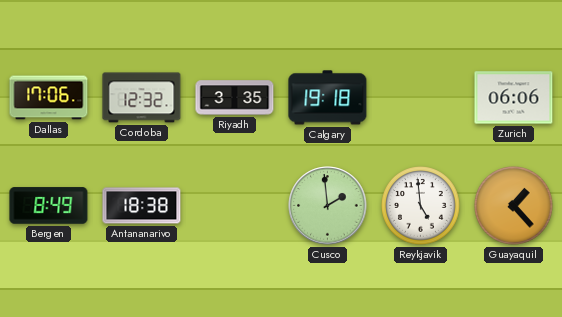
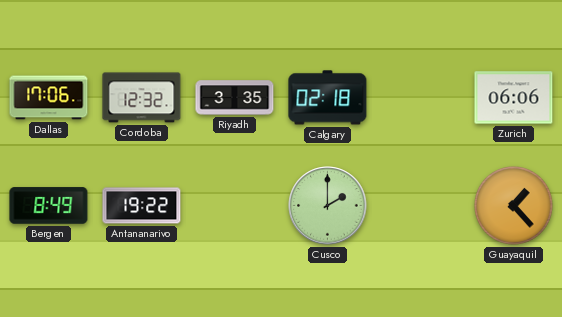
Calgary: 19:18 -> 02:18 (328, 98)
Antananarivo: 18:38 -> 19:22 (142, 206)
Cusco: 1:59 -> 2:00 (328, 206)
Reykjavik: 4:59 -> none (421, 206)
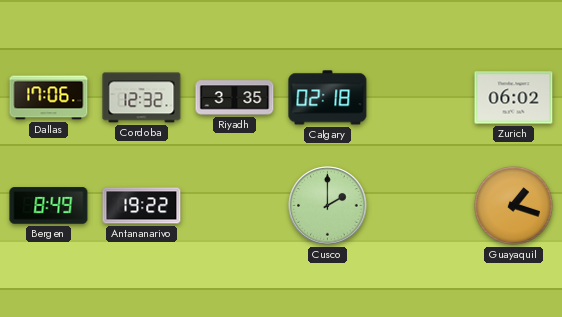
Zurich: 06:06 -> 06:02 (514, 98)
Guayaquil: 1:23 -> 1:18 (514, 206)
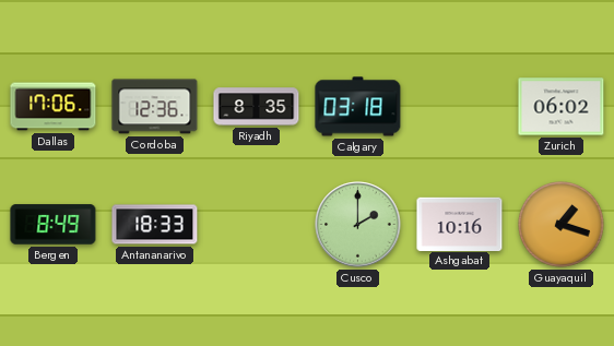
Cordoba: 12:32 -> 12:36 (155, 107)
Riyadh: 3:35 -> 8:35 (257, 107)
Calgary: 02:18 -> 03:18 (358, 107)
Antananarivo: 19:22 -> 18:33 (155, 225)
Ashgabat: none -> 10:16 (460, 224)
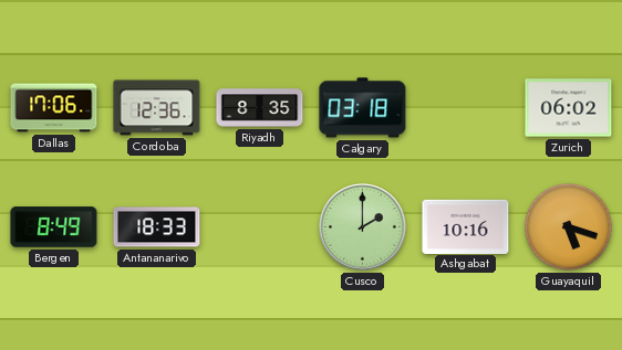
Guayaquil: 1:18 -> 5:18 (569, 227)
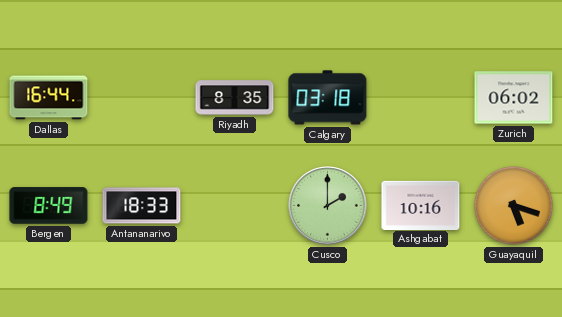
Dallas: 17:06 -> 16:44 (49, 98)
Cordoba: 12:36 -> none (157, 108)
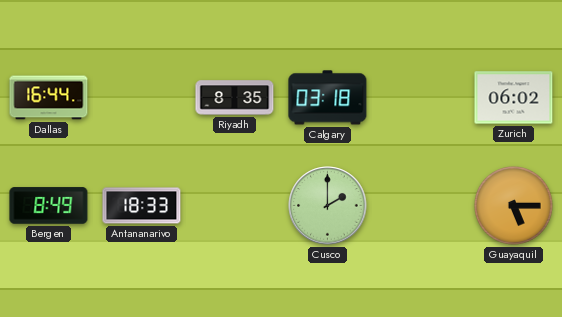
Ashgabat: 10:16 -> none (421, 205)
Guayaquil: 5:18 -> 5:15 (514, 206)
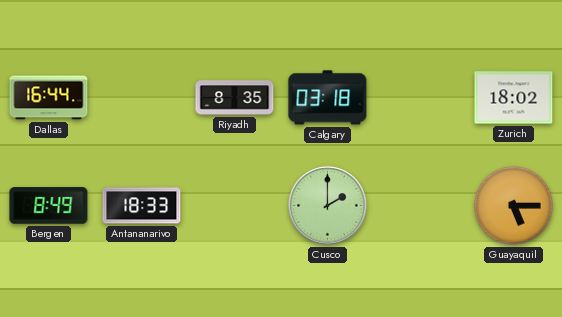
Zurich: 06:02 -> 18:02 (514, 98)
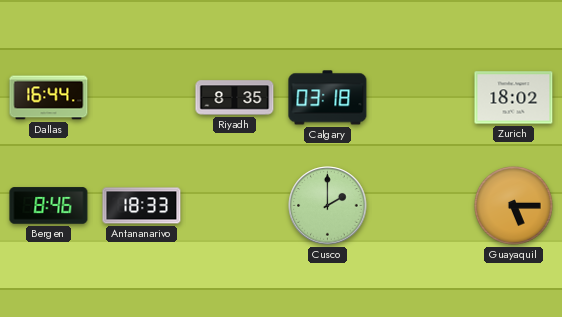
Bergen: 8:49 -> 8:46 (49, 206)
